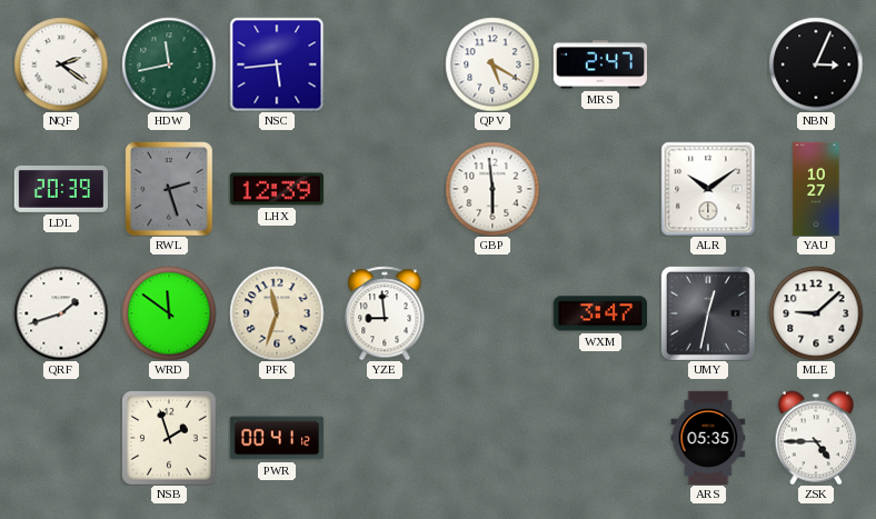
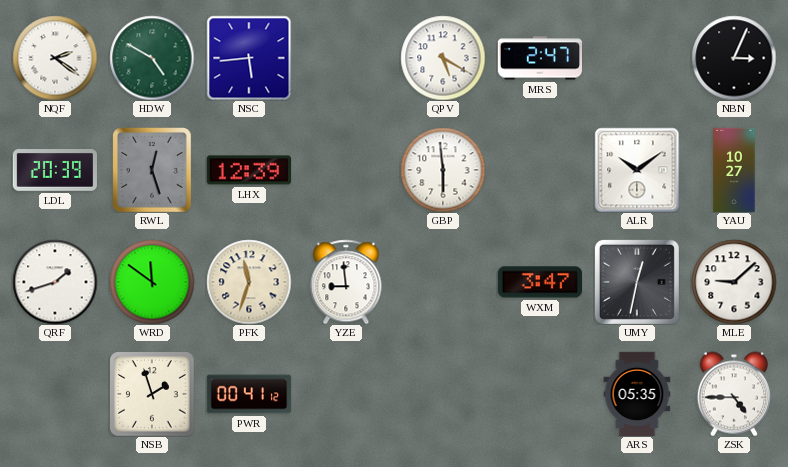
HDW: 11:43 -> 4:50 (152, 58)
RWL: 2:27 -> 12:27 (152, 170)
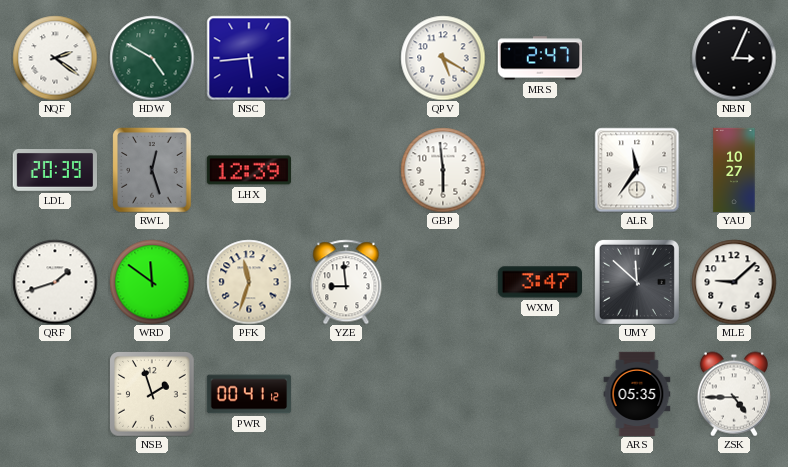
ALR: 10:09 -> 11:36 (637, 170)
UMY: 12:32 -> 11:52 (637, 282)
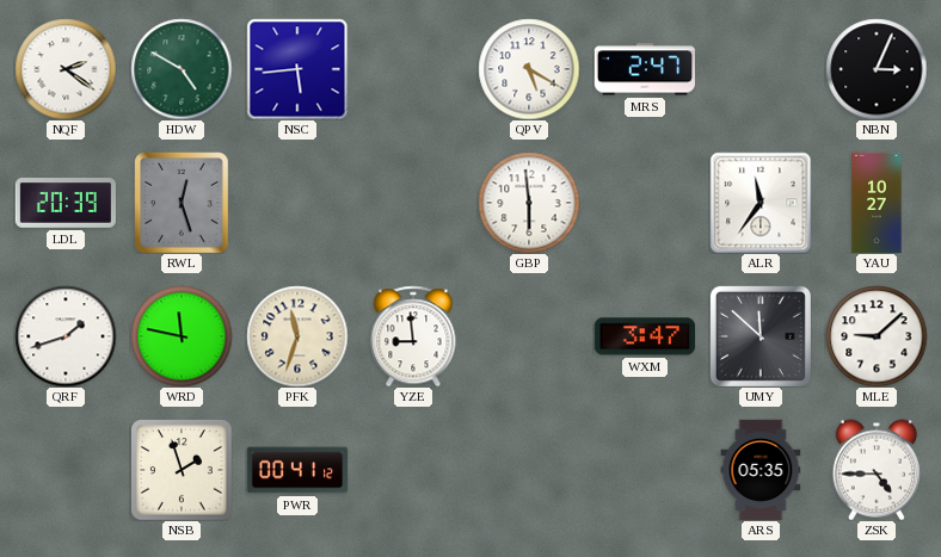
LHX: 12:39 -> none (248, 170)
WRD: 11:51 -> 11:47 (182, 336)
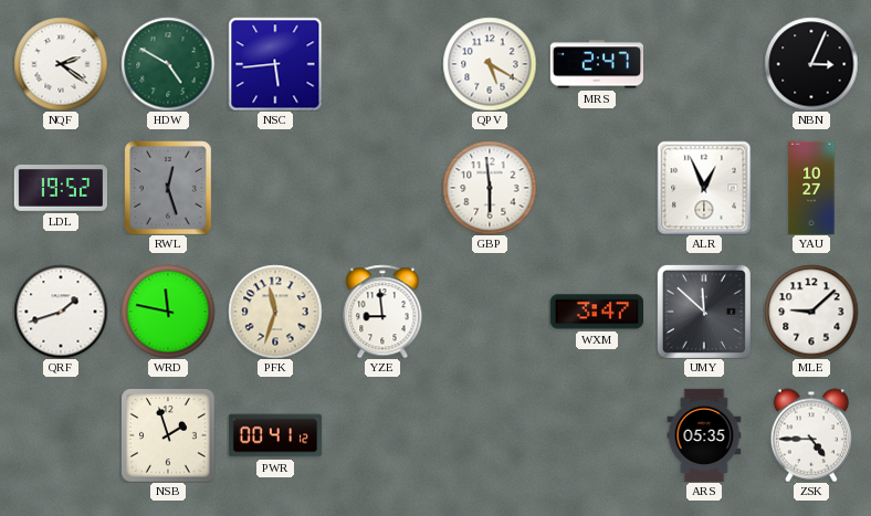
LDL: 20:39 -> 19:52 (60, 189)
ALR: 11:36 -> 12:56 (704, 188)
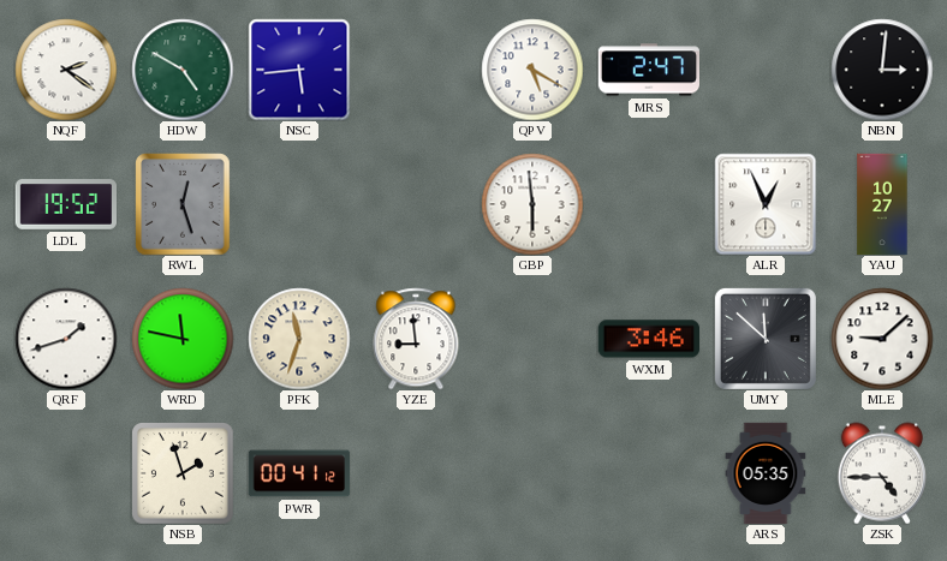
NBN: 3:04 -> 3:01 (882, 70)
WXM: 3:47 -> 3:46 (648, 339)
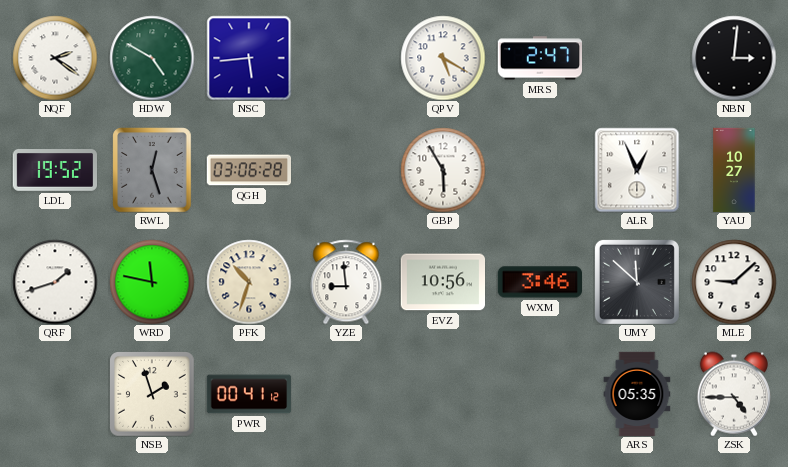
QGH: none -> 03:06 (248, 170)
GBP: 5:59 -> 5:55 (443, 170)
PFK: 11:33 -> 10:33 (249, 282)
EVZ: none -> 10:56 (442, 282)
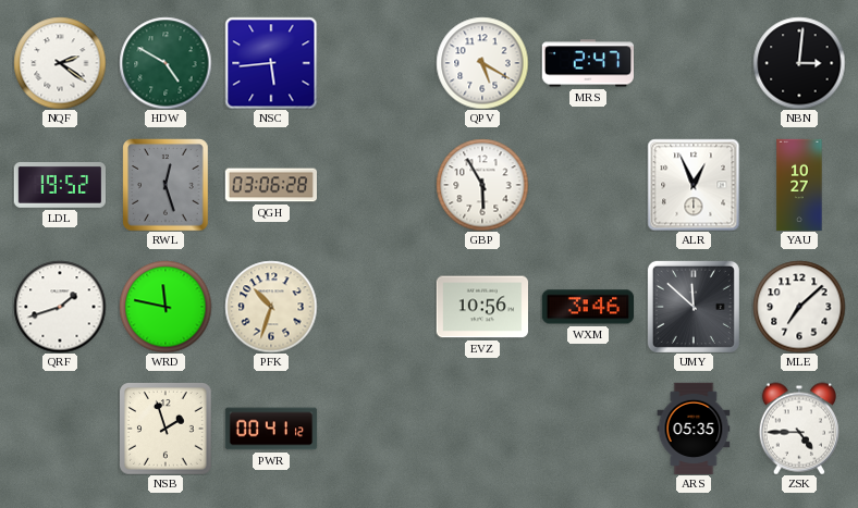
YZE: 8:59 -> none (346, 282)
MLE: 9:08 -> 7:08 (799, 307)
